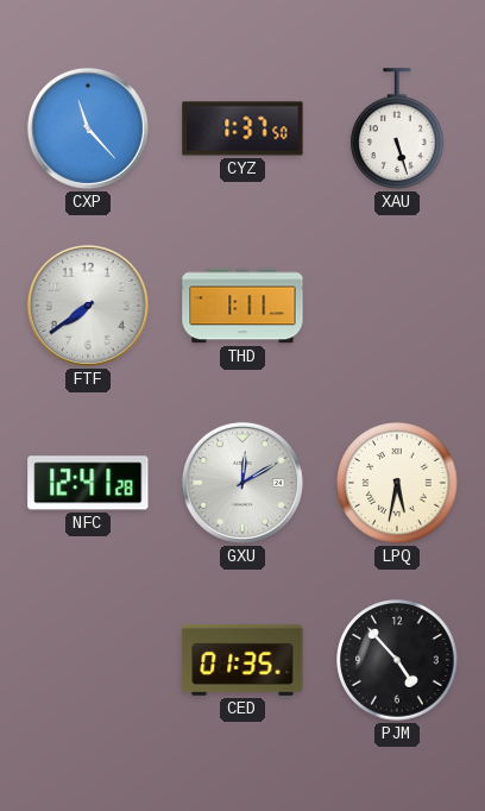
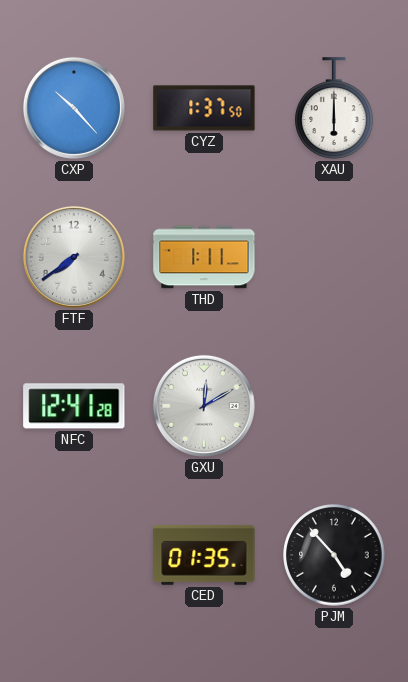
CXP: 11:23 -> 10:23 (74, 108)
XAU: 5:27 -> 6:00 (335, 108)
LPQ: 5:32 -> none (397, 483)
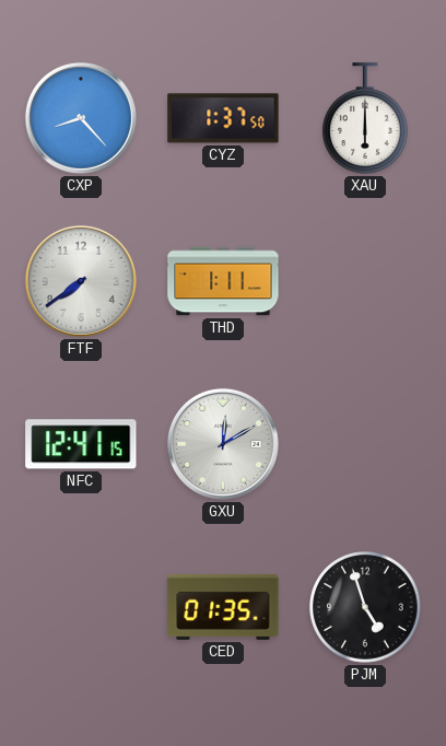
CXP: 10:23 -> 8:23 (81, 118)
NFC: 12:41:28 -> 12:41:15 (81, 444)
PJM: 4:53 -> 4:57 (365, 607)
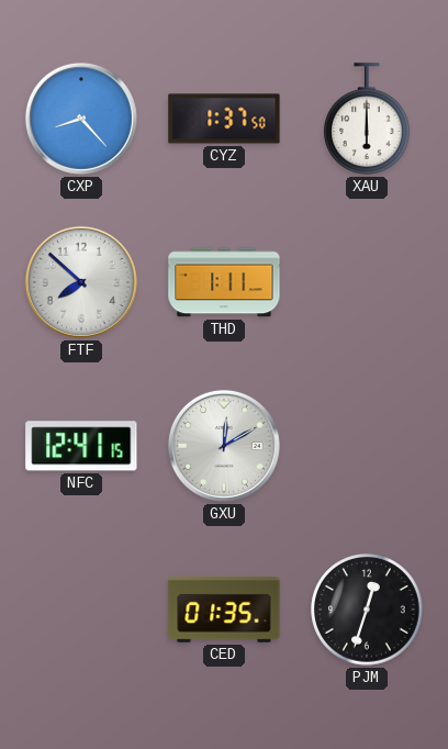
FTF: 7:39 -> 7:52 (81, 282)
PJM: 4:57 -> 12:33 (367, 610)
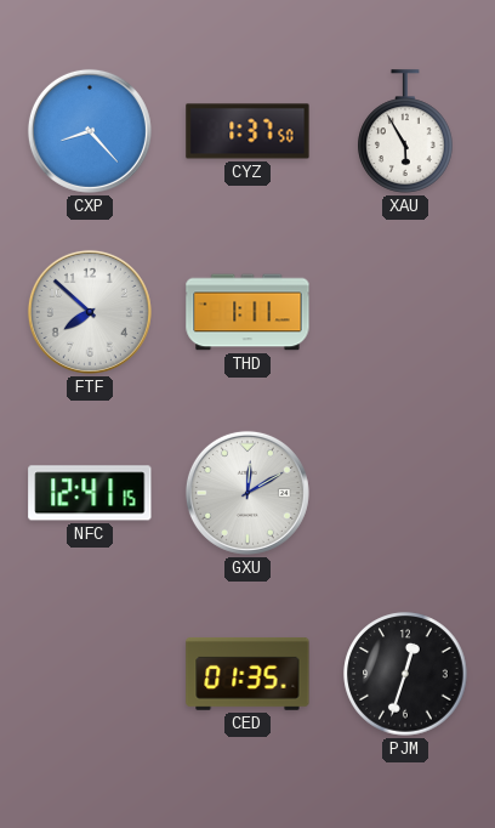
XAU: 6:00 -> 5:55 (406, 131)
